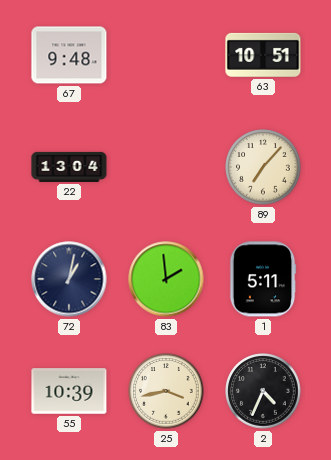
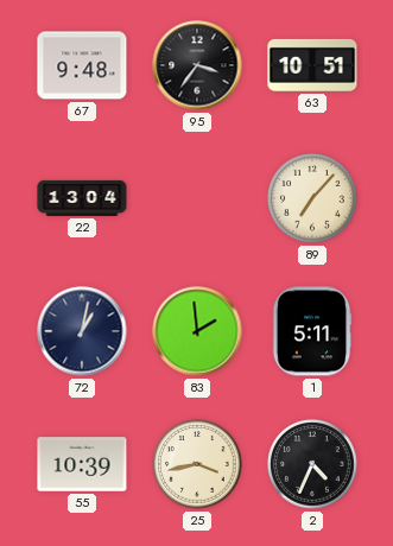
95: none -> 3:36 (197, 65)
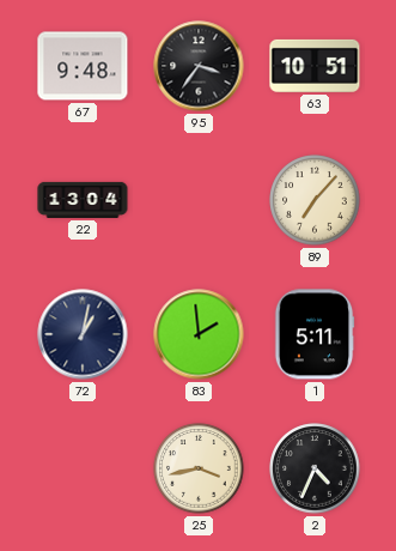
55: 10:39 -> none (82, 464)
